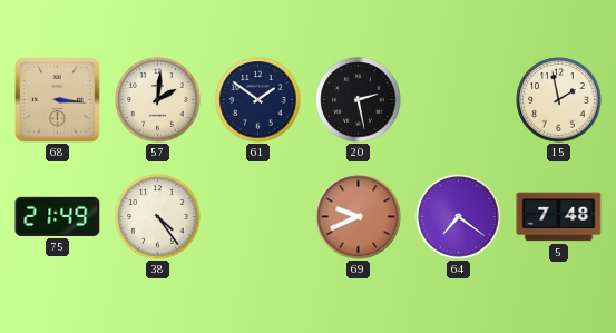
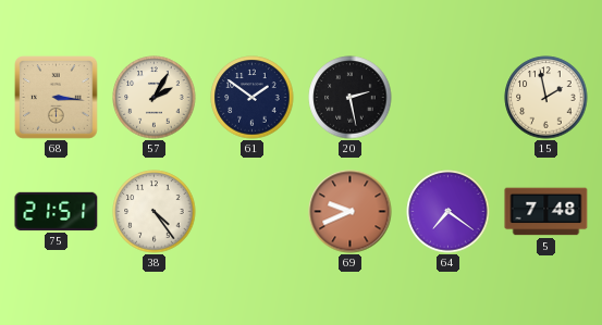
57: 2:01 -> 2:05 (155, 98)
75: 21:49 -> 21:51 (57, 211)
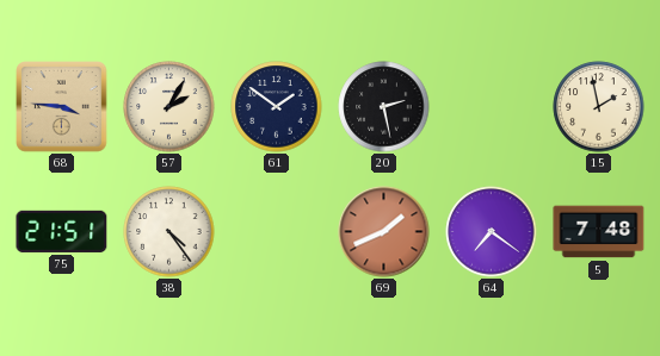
68: 3:16 -> 3:46 (62, 107)
69: 9:41 -> 1:41 (384, 232)
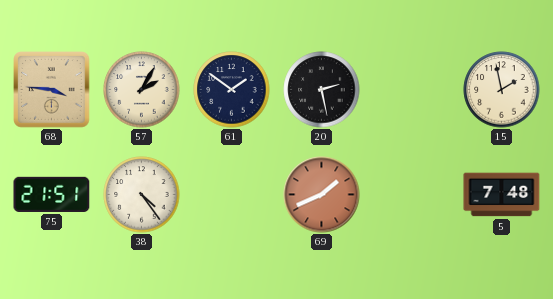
64: 7:21 -> none (492, 232)
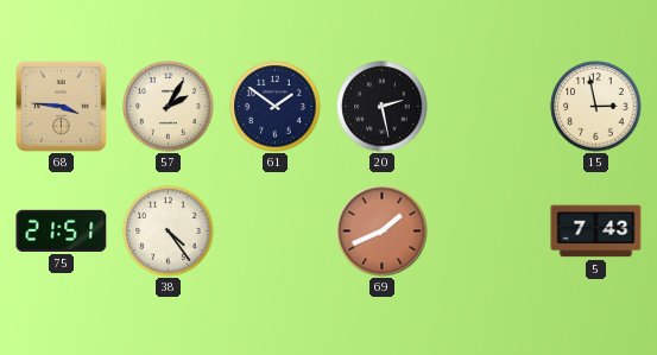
15: 1:58 -> 2:58 (596, 107)
5: 7:48 -> 7:43 (596, 232)
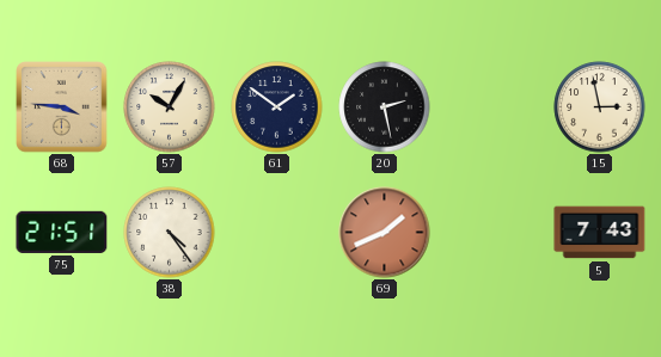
57: 2:05 -> 10:05 (170, 107)
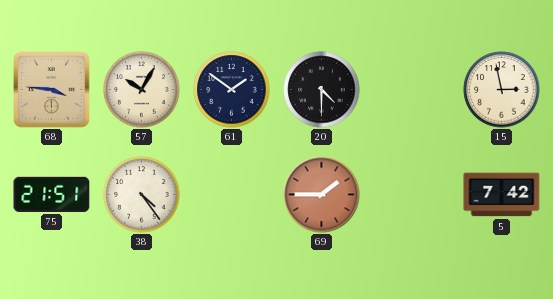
20: 2:28 -> 4:30 (322, 90)
69: 1:41 -> 1:45 (322, 195)
5: 7:43 -> 7:42 (502, 195)
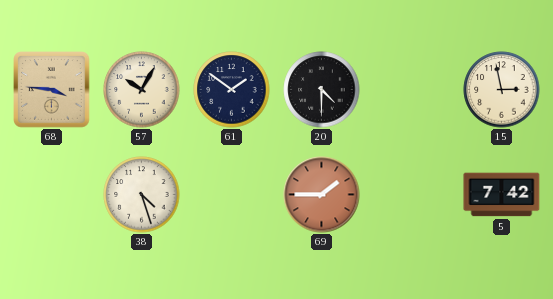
75: 21:51 -> none (52, 194)
38: 4:24 -> 4:27 (142, 195)
